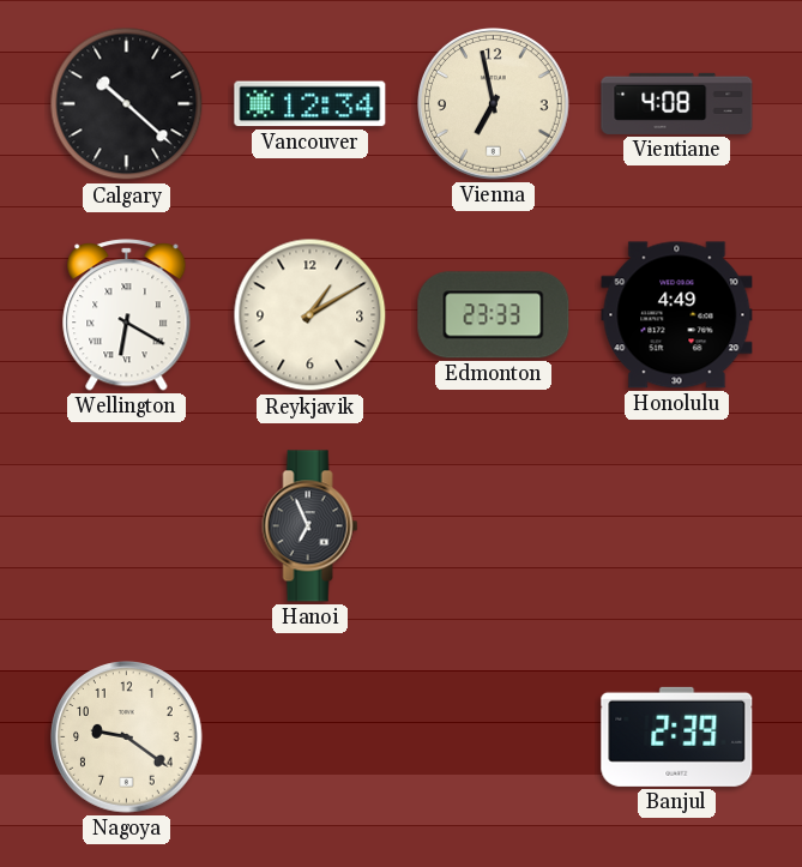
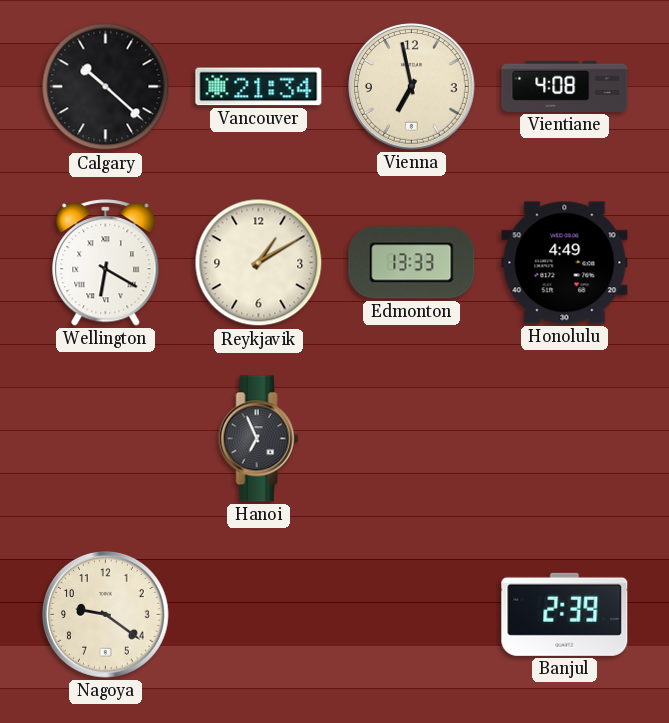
Vancouver: 12:34 -> 21:34 (259, 87)
Edmonton: 23:33 -> 13:33 (412, 263)
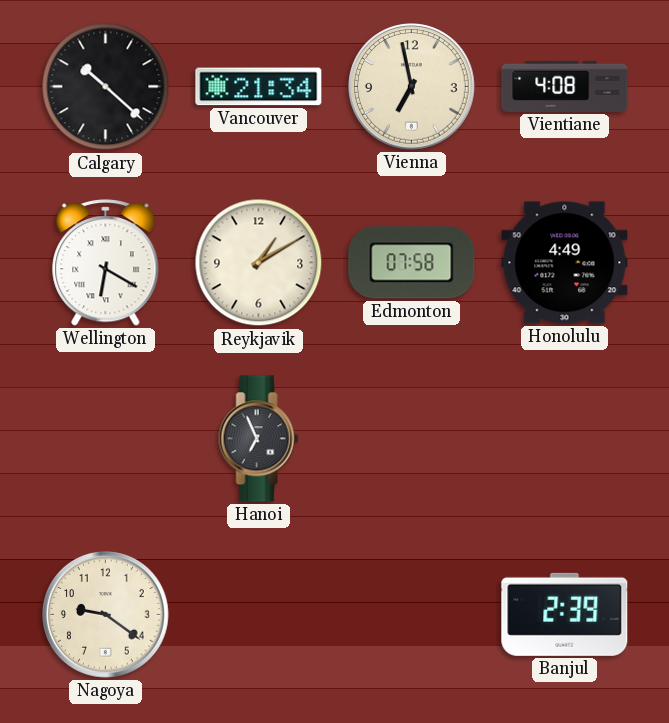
Edmonton: 13:33 -> 07:58 (412, 263)
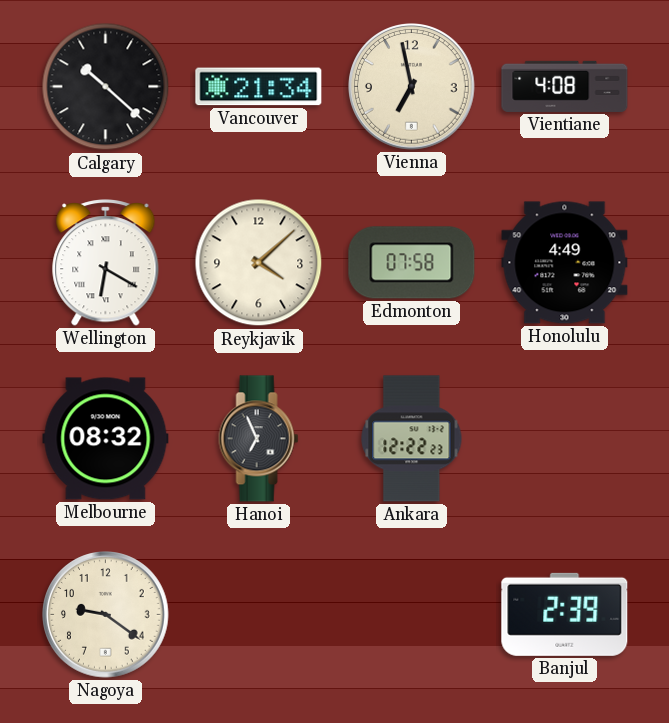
Reykjavik: 1:10 -> 4:08 (259, 263)
Melbourne: none -> 08:32 (106, 439)
Ankara: none -> 12:22 (412, 439)
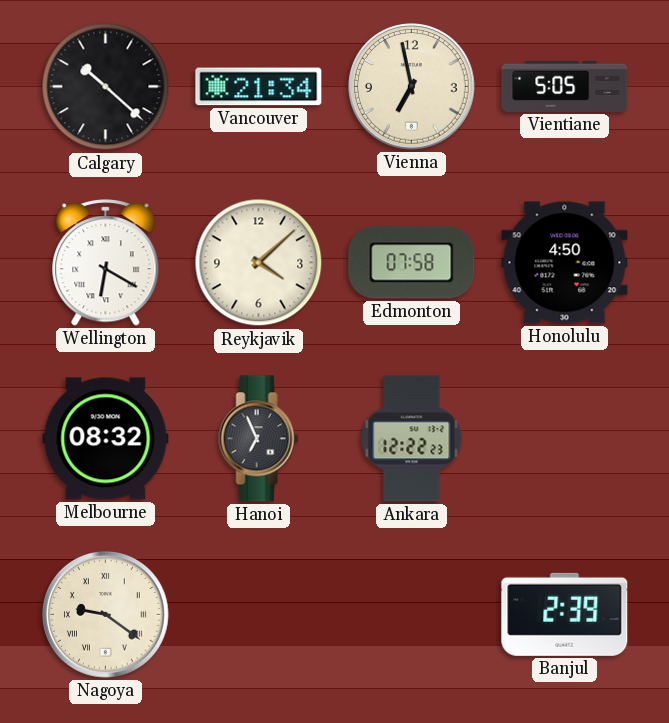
Vientiane: 4:08 -> 5:05 (565, 86)
Honolulu: 4:49 -> 4:50 (565, 263)
Nagoya numerals: Arabic -> Roman (106, 615)
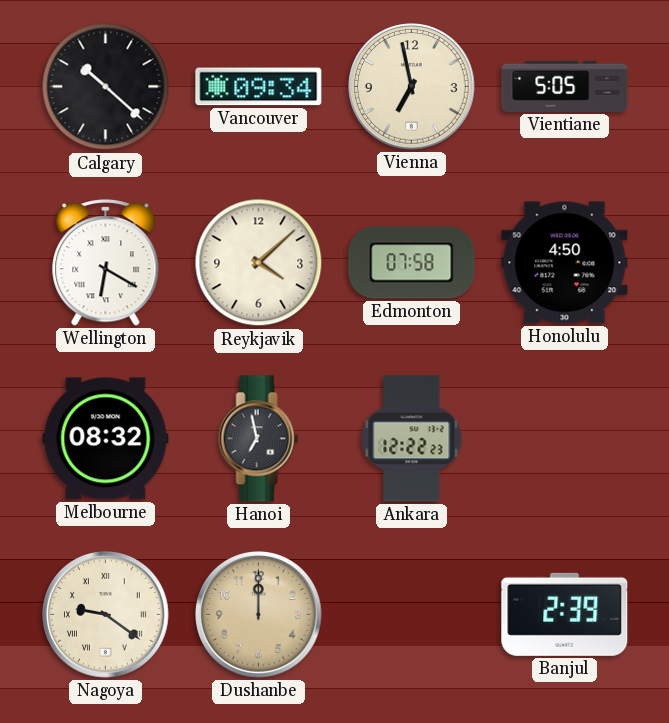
Vancouver: 21:34 -> 09:34 (259, 87)
Hanoi: 6:56 -> 6:58 (259, 439)
Dushanbe: none -> 12:00 (259, 615)
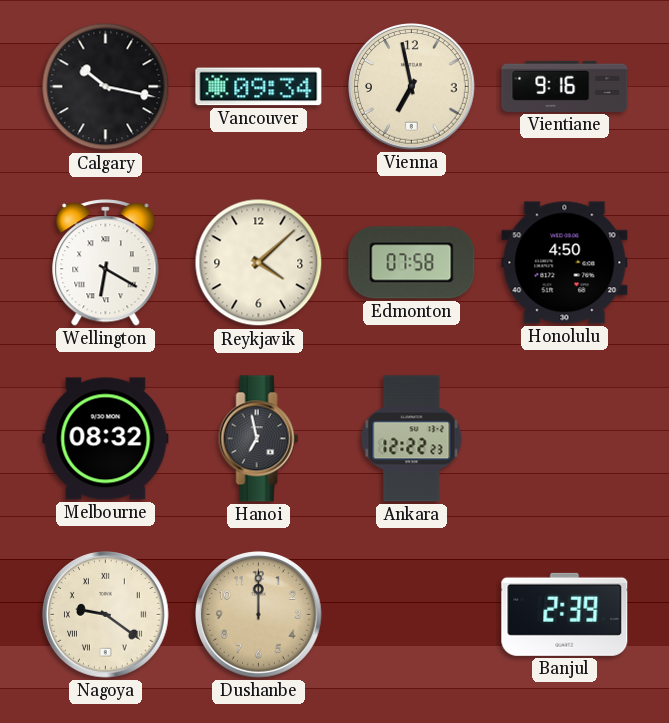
Calgary: 10:22 -> 10:17 (106, 87)
Vientiane: 5:05 -> 9:16 (565, 86)
